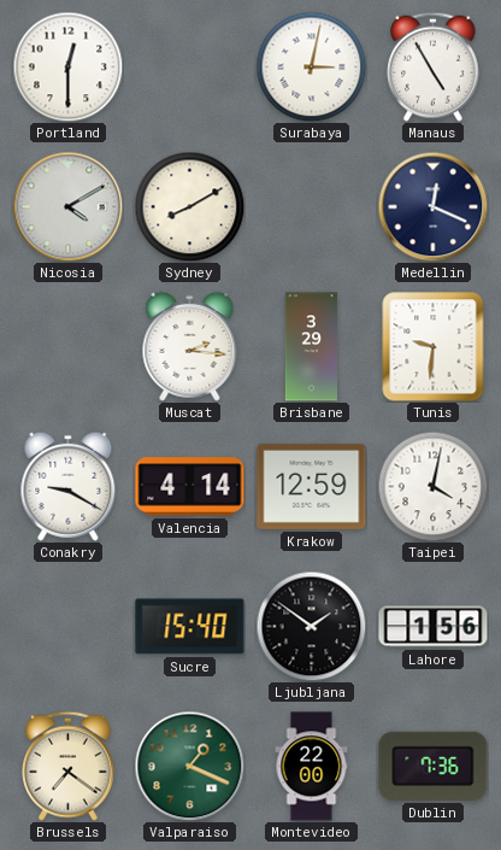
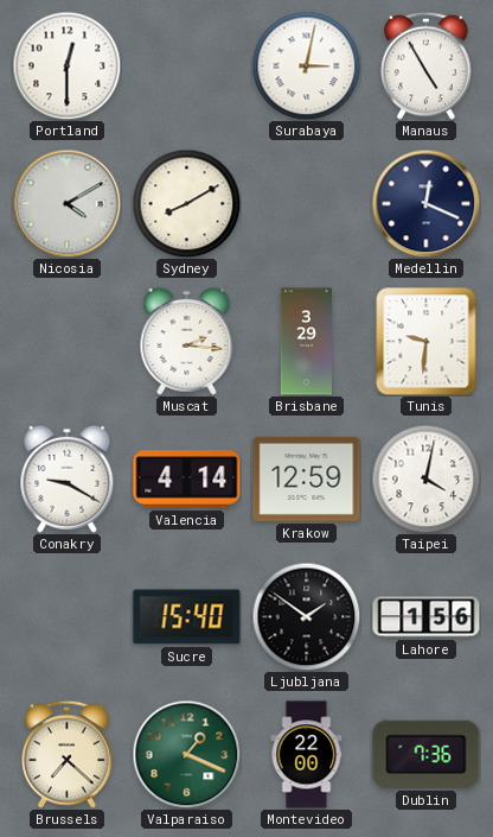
Brussels: 7:21 -> 7:22 (68, 754)
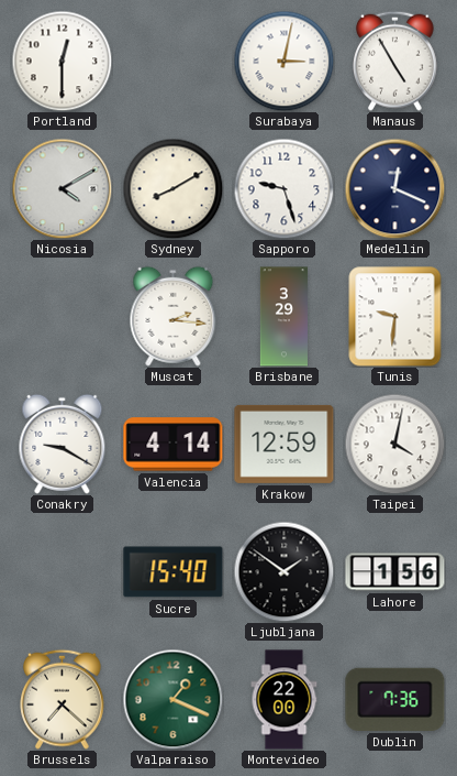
Sapporo: none -> 9:27 (283, 188)
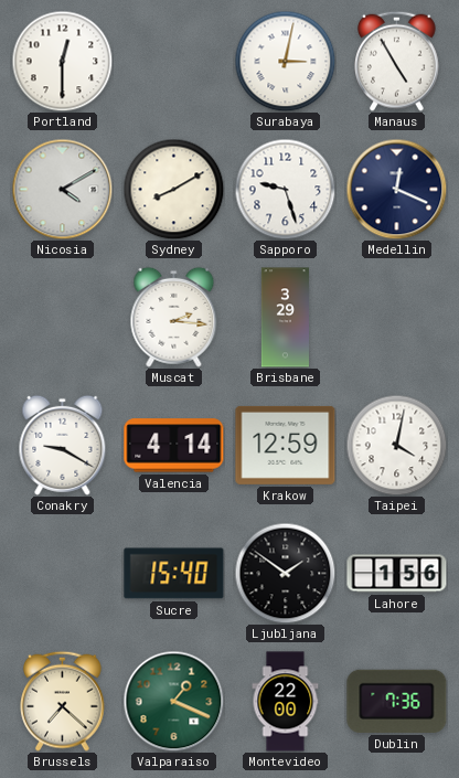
Tunis: 9:31 -> none (395, 317)
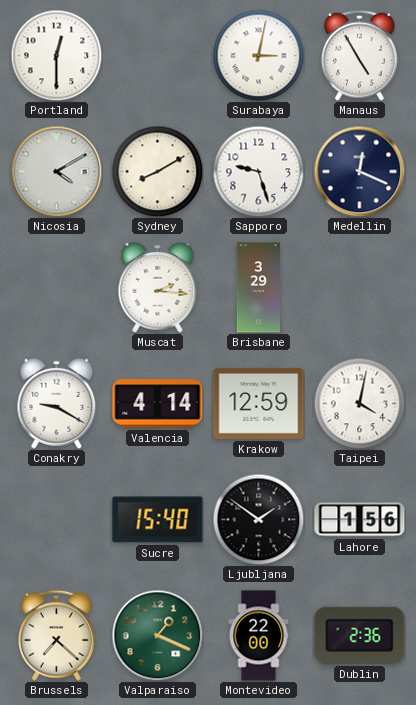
Dublin: 7:36 -> 2:36 (360, 635)
